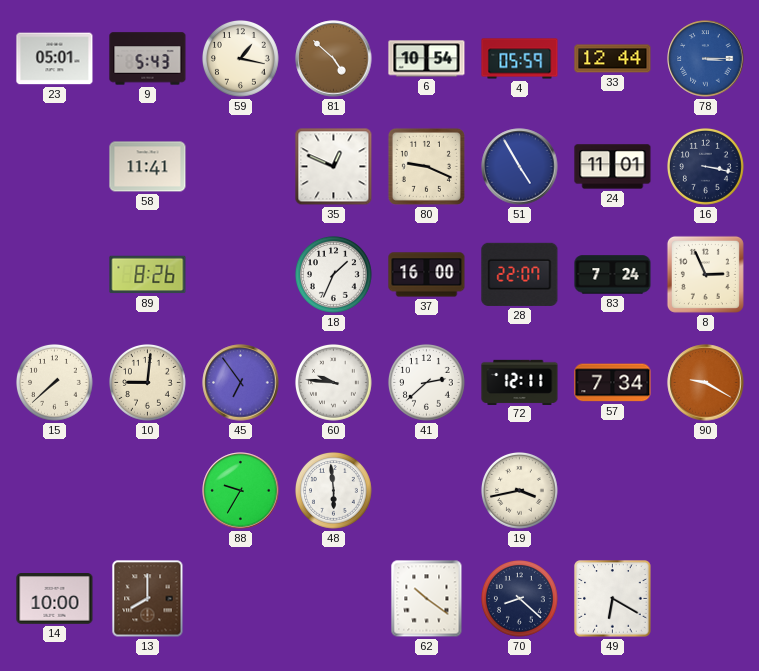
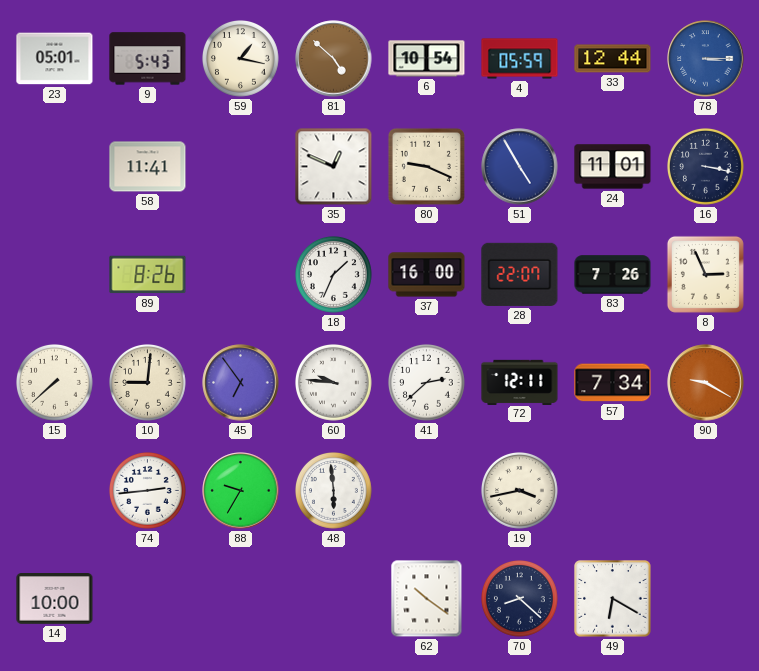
83: 7:24 -> 7:26 (613, 275)
74: none -> 2:44 (148, 491)
13: 8:00 -> none (148, 599)
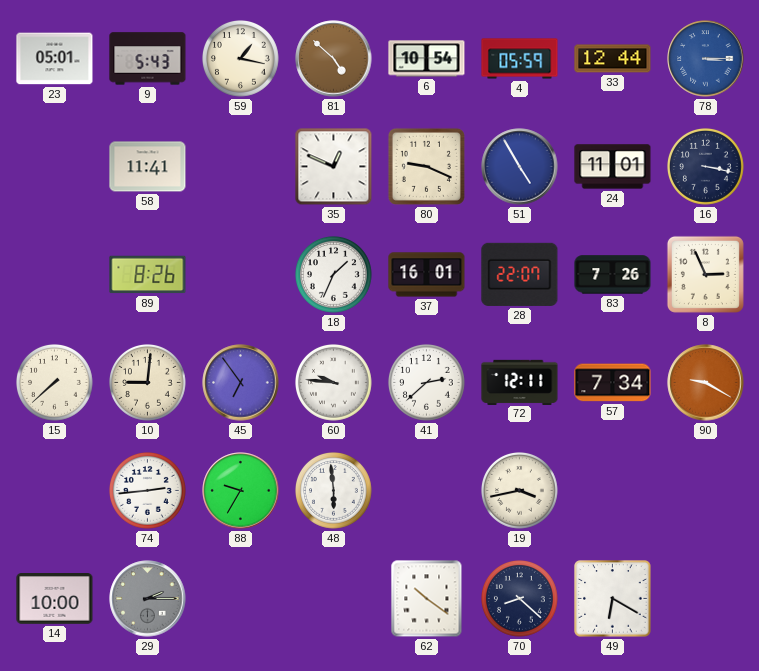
37: 16:00 -> 16:01 (427, 275)
29: none -> 2:15 (148, 599)
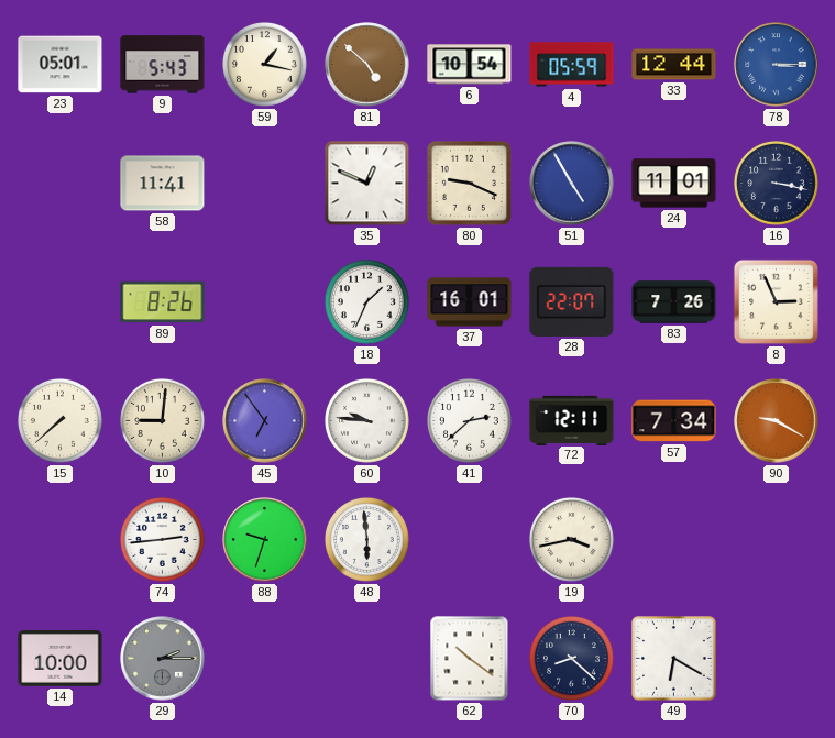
88: 9:35 -> 9:33 (265, 540)
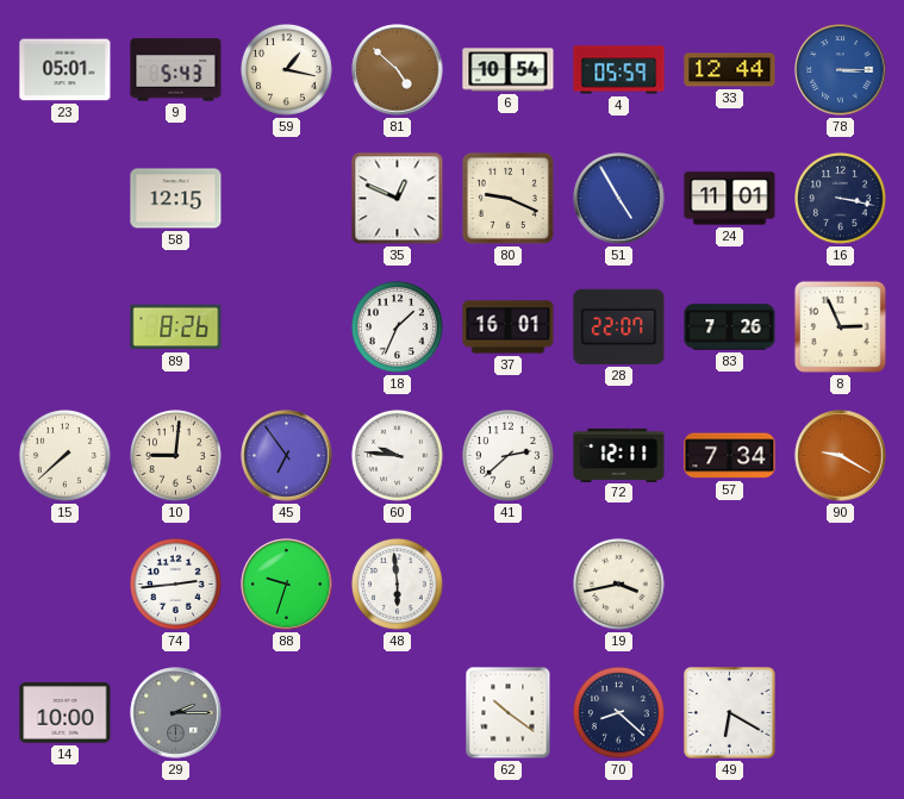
58: 11:41 -> 12:15 (176, 199)
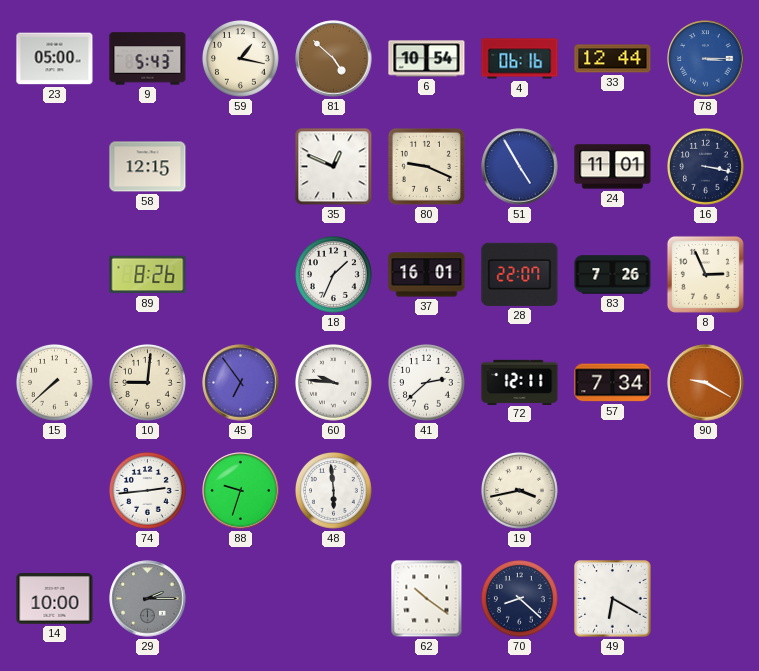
23: 05:01 -> 05:00 (55, 59)
4: 05:59 -> 06:16 (520, 59)
